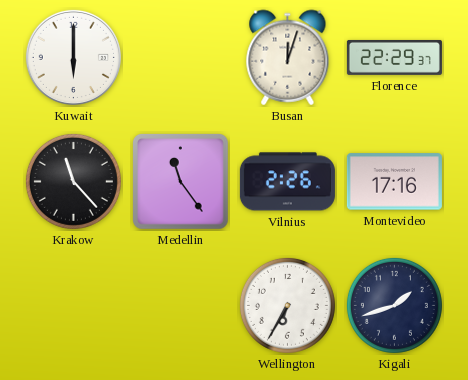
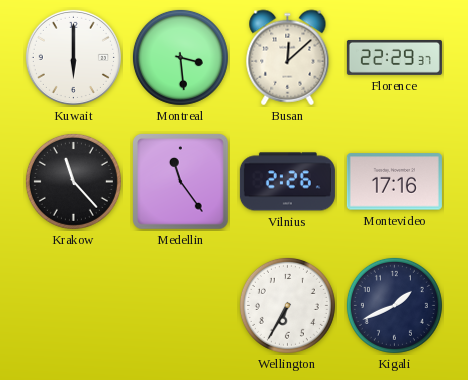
Montreal: none -> 3:29 (180, 57)
Busan: 12:03 -> 12:08 (288, 58)
Kigali: 1:42 -> 1:41 (394, 305)
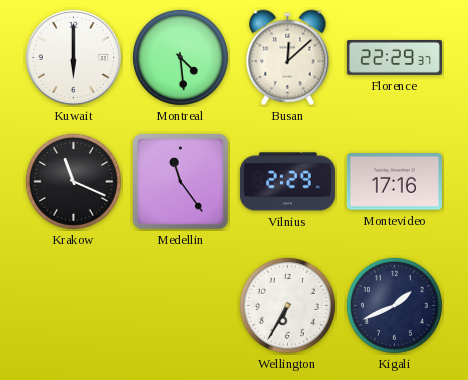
Montreal: 3:29 -> 4:29 (180, 57)
Krakow: 11:23 -> 11:19 (73, 181)
Vilnius: 2:26 -> 2:29 (287, 182)
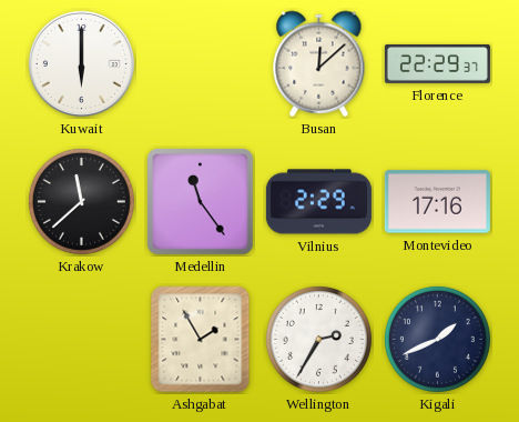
Montreal: 4:29 -> none (180, 57)
Krakow: 11:19 -> 11:38 (81, 201)
Ashgabat: none -> 1:55 (201, 340)
Wellington: 6:35 -> 2:35 (318, 339)
